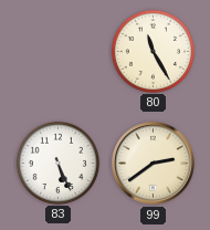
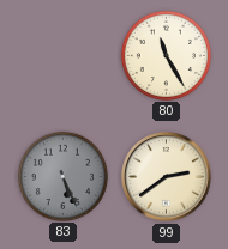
83 dial: white -> grey (62, 176)
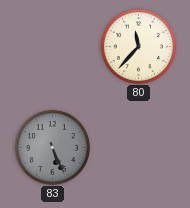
80: 11:25 -> 11:37 (138, 46)
99: 2:39 -> none (167, 177)
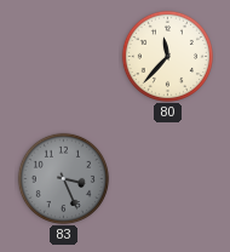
83: 5:26 -> 3:26 (63, 178)
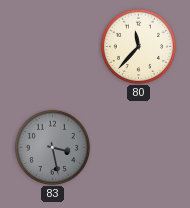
83: 3:26 -> 3:28 (52, 147)
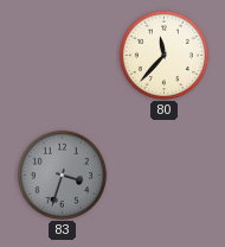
83: 3:28 -> 3:33 (62, 175)
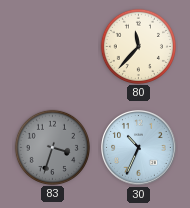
30: none -> 10:34 (139, 148)
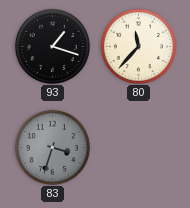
93: none -> 1:18 (52, 46)
30: 10:34 -> none (139, 148)
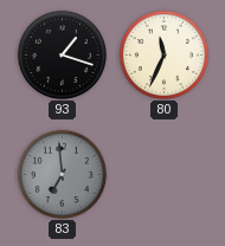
80: 11:37 -> 11:34 (163, 54)
83: 3:33 -> 6:59 (62, 174)
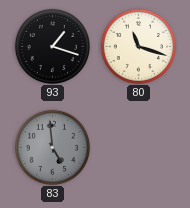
80: 11:34 -> 11:18 (138, 46)
83: 6:59 -> 4:59 (52, 147)
